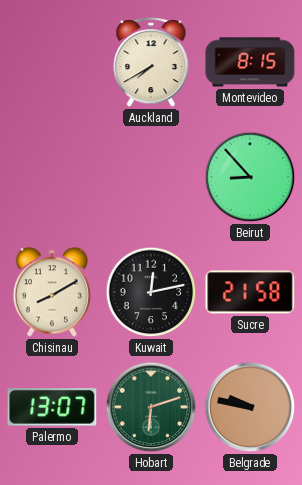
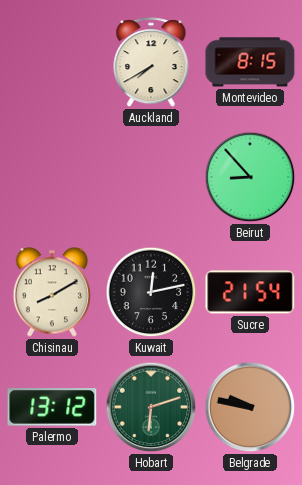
Sucre: 21:58 -> 21:54 (250, 292)
Palermo: 13:07 -> 13:12 (52, 407)
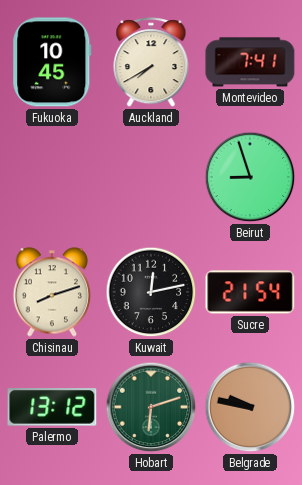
Fukuoka: none -> 10:45 (52, 62)
Montevideo: 8:15 -> 7:41 (250, 62)
Beirut: 8:53 -> 8:57 (250, 177)
Chisinau: 8:10 -> 8:12 (52, 292)
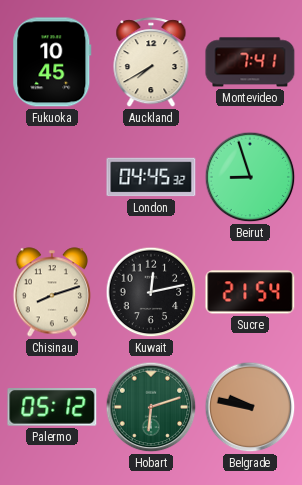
London: none -> 04:45 (151, 177)
Palermo: 13:12 -> 05:12 (52, 407)
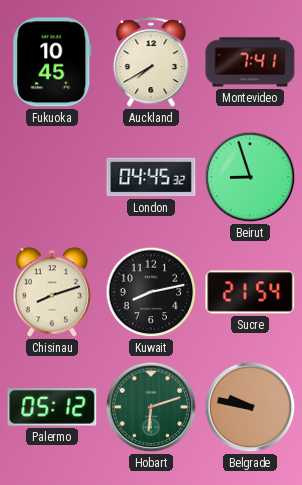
Kuwait: 12:13 -> 8:13 (151, 292)
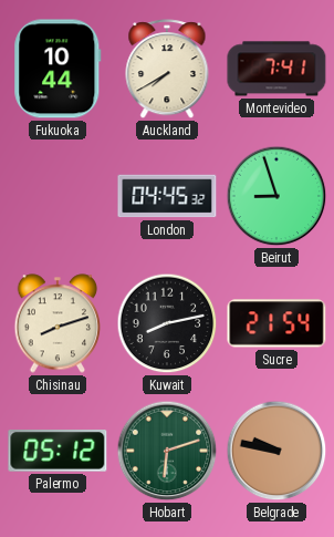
Fukuoka: 10:45 -> 10:44 (58, 69)
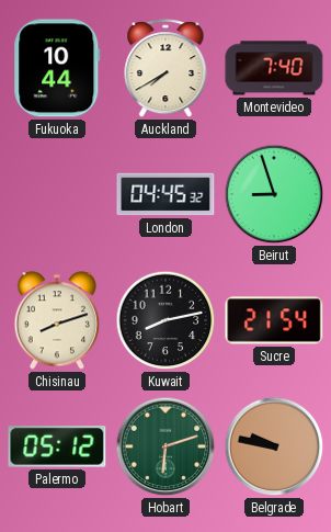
Montevideo: 7:41 -> 7:40 (274, 68)
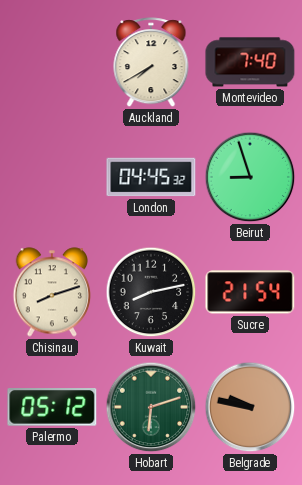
Fukuoka: 10:44 -> none (57, 68)
